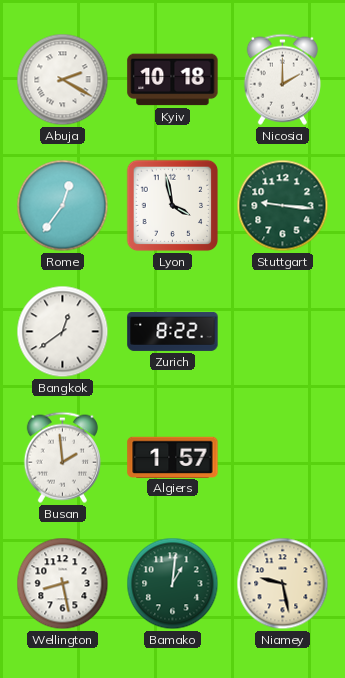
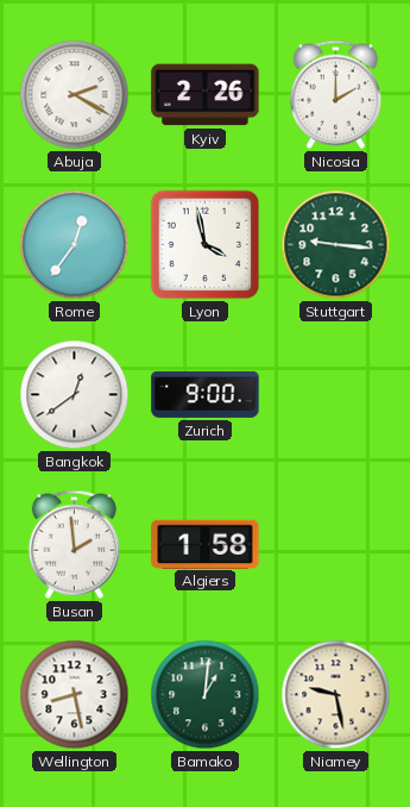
Kyiv: 10:18 -> 2:26 (206, 95)
Zurich: 8:22 -> 9:00 (206, 394)
Algiers: 1:57 -> 1:58 (206, 544)
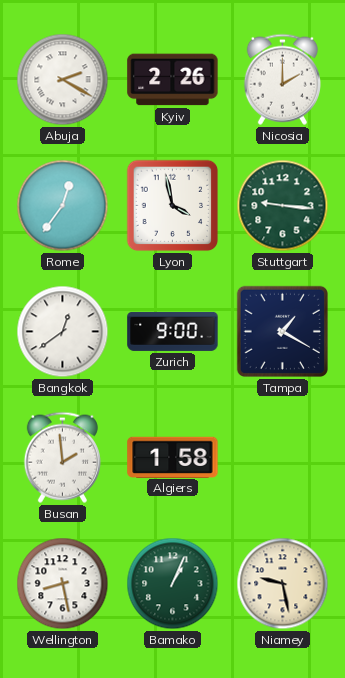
Tampa: none -> 1:20 (282, 331)
Bamako: 1:01 -> 1:04 (173, 584)
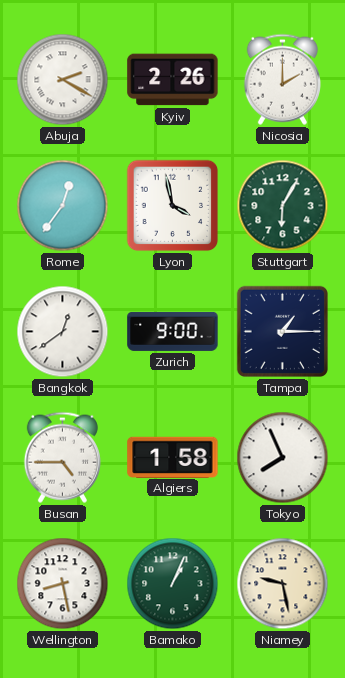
Stuttgart: 9:16 -> 6:05 (283, 206)
Tampa: 1:20 -> 1:15 (282, 331)
Busan: 1:59 -> 4:45 (62, 457)
Tokyo: none -> 7:56 (283, 458)
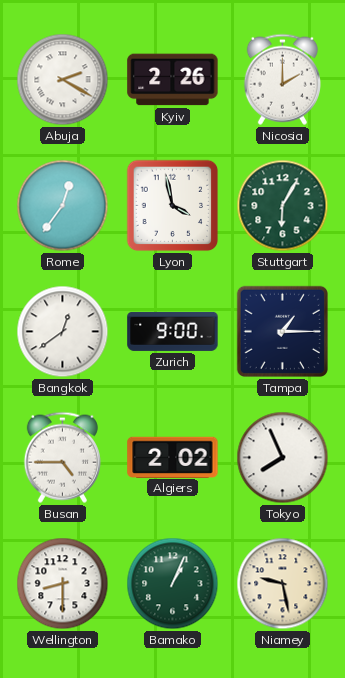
Algiers: 1:58 -> 2:02 (173, 457)
Wellington: 8:28 -> 8:30 (63, 584)
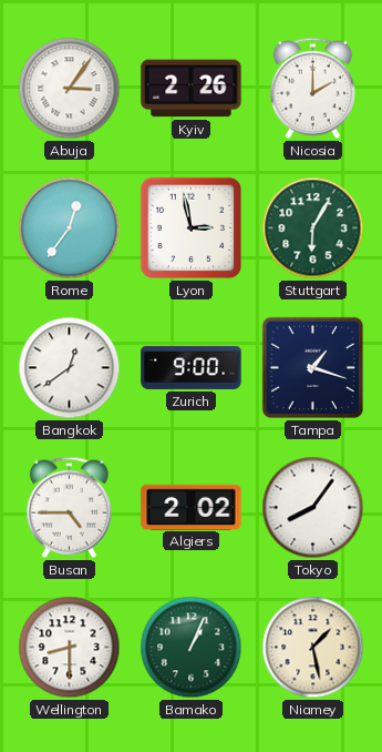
Abuja: 2:20 -> 3:06 (70, 89)
Lyon: 3:58 -> 2:58 (192, 228)
Tampa: 1:15 -> 1:18 (312, 367)
Tokyo: 7:56 -> 8:06 (313, 508)
Niamey: 9:28 -> 1:28 (313, 648)
